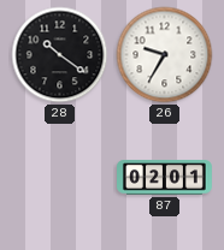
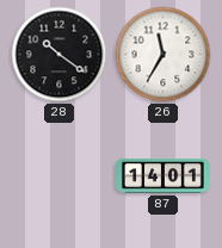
26: 9:35 -> 11:35 (164, 55)
87: 02:01 -> 14:01 (164, 176)
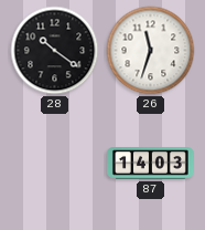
26: 11:35 -> 11:33 (151, 51)
87: 14:01 -> 14:03 (151, 164)
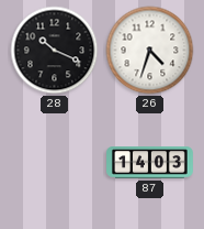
28: 10:21 -> 10:19 (55, 51)
26: 11:33 -> 4:33 (150, 51)
